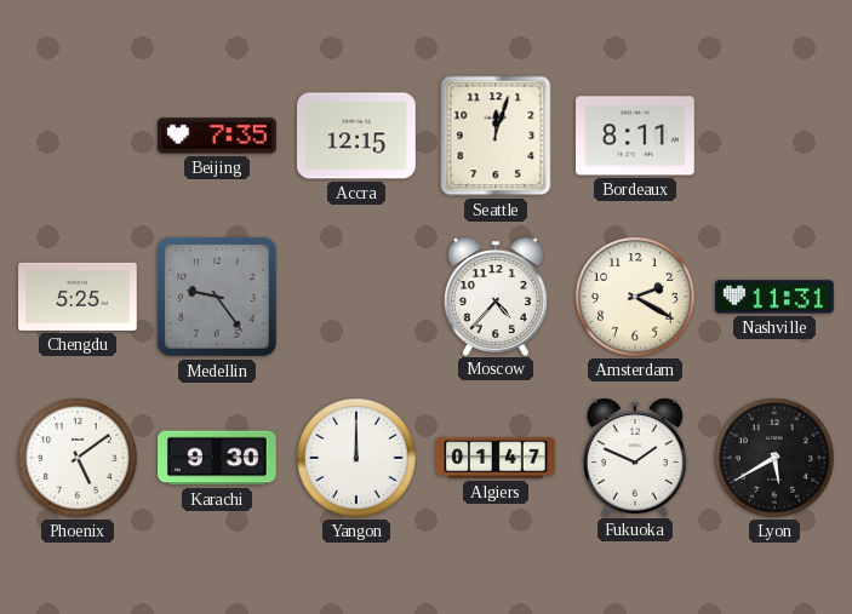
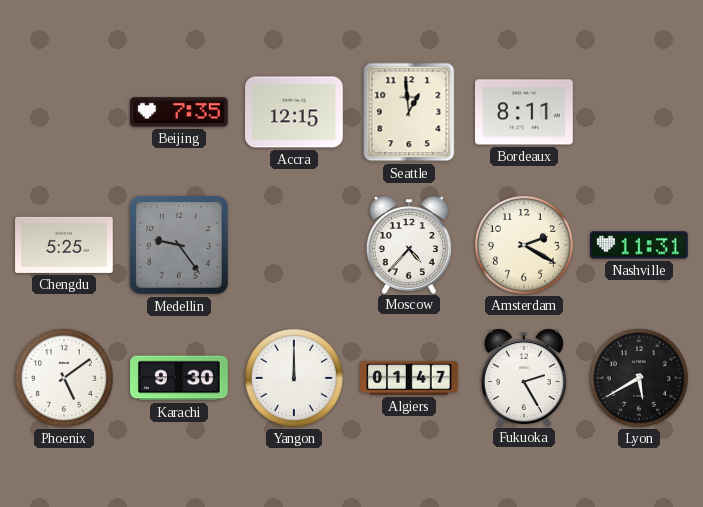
Seattle: 12:03 -> 12:59 (409, 112)
Fukuoka: 1:49 -> 2:25 (524, 378)
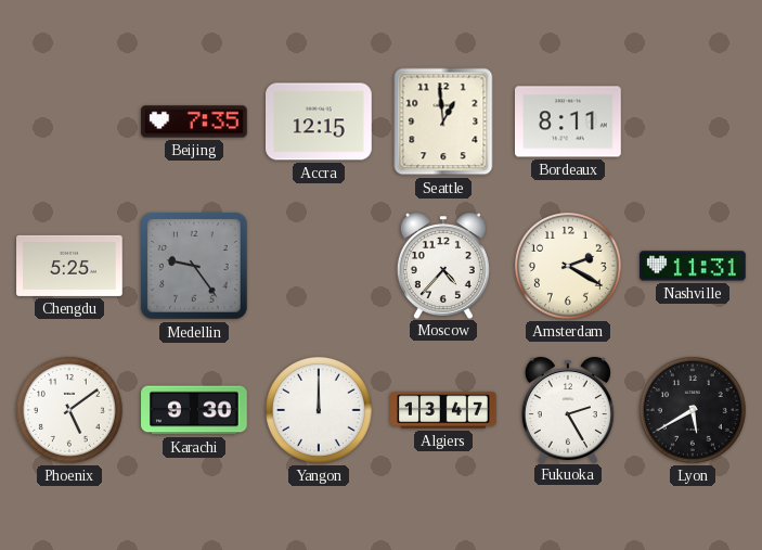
Algiers: 01:47 -> 13:47 (443, 410)
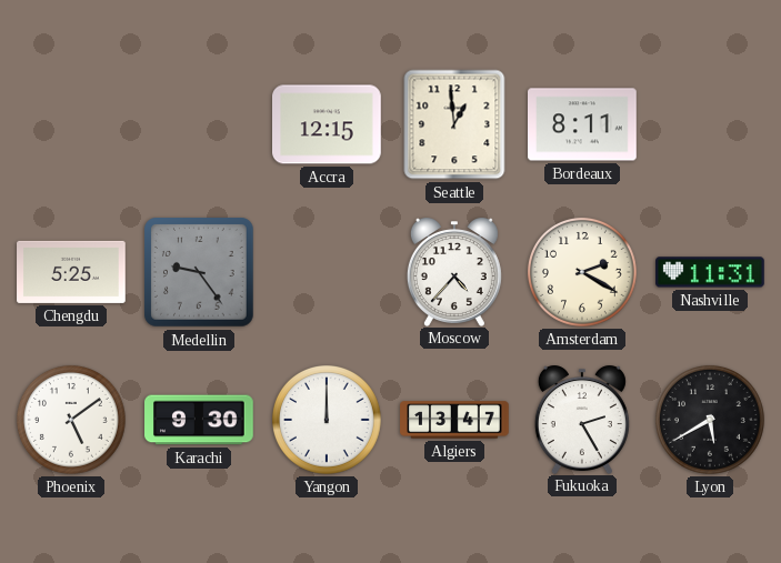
Beijing: 7:35 -> none (194, 121)
